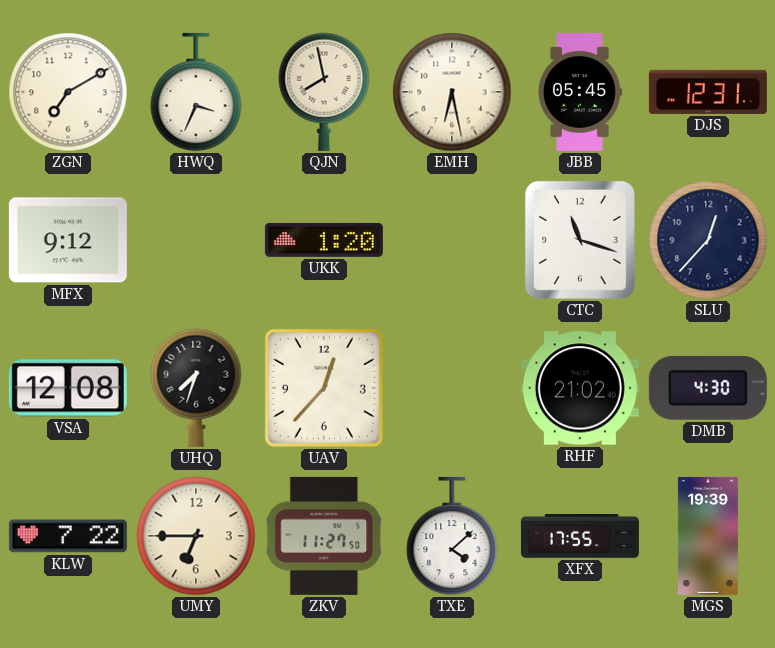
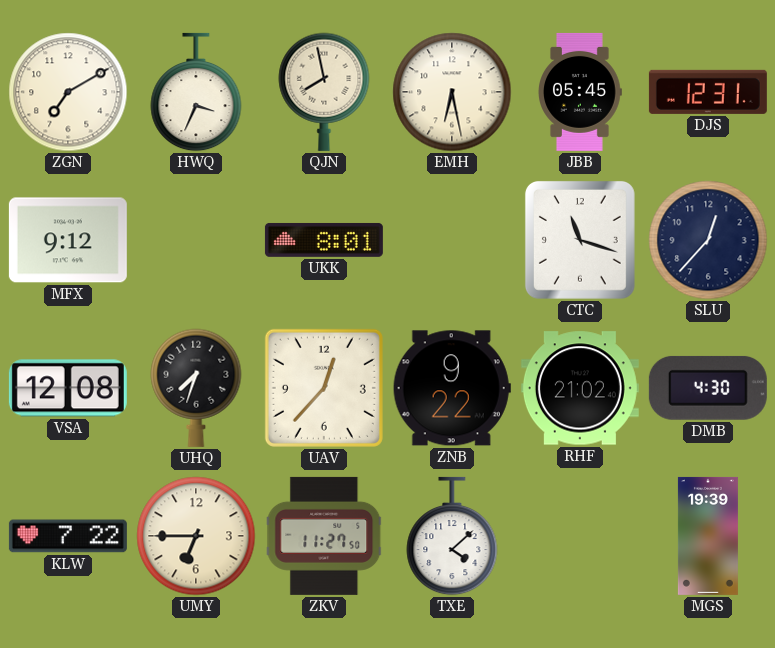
UKK: 1:20 -> 8:01 (324, 240)
ZNB: none -> 9:22 (452, 388)
XFX: 17:55 -> none (580, 536)
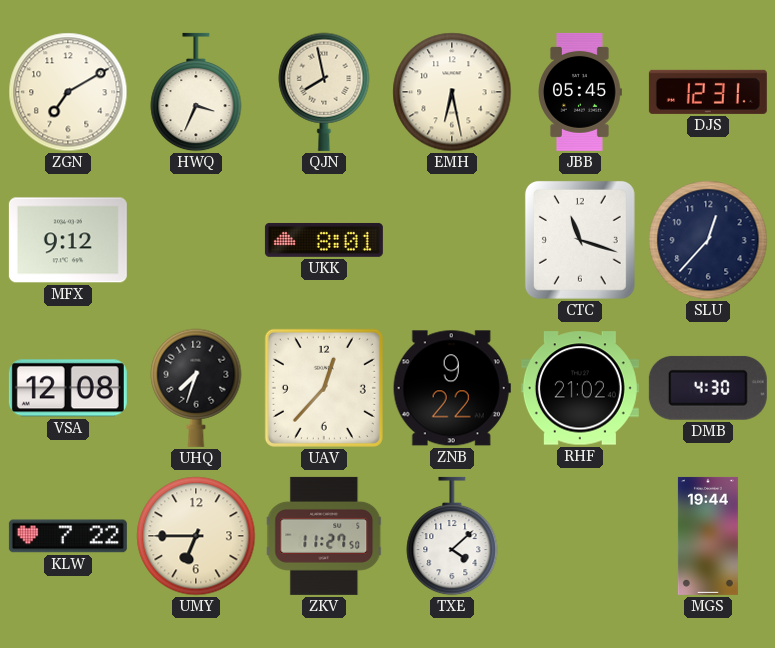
MGS: 19:39 -> 19:44 (708, 536)
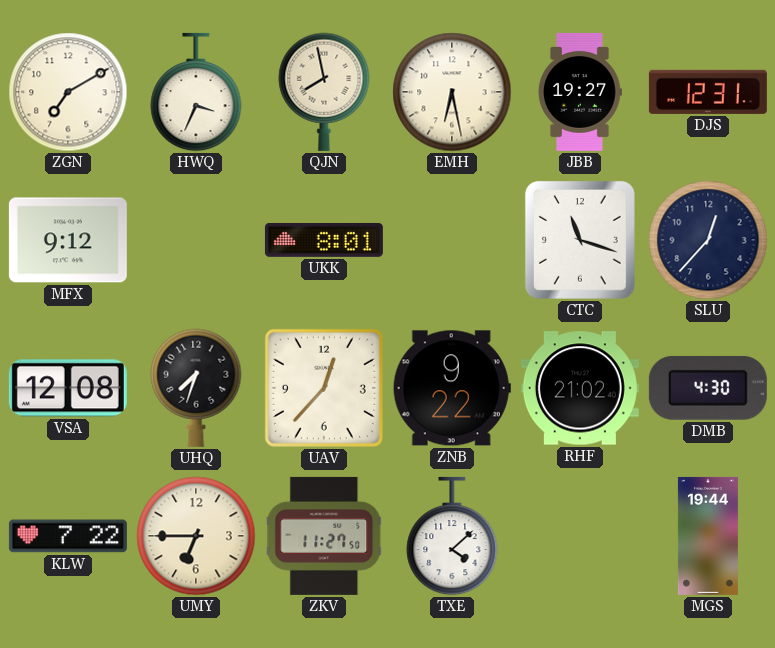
JBB: 05:45 -> 19:27 (580, 92)
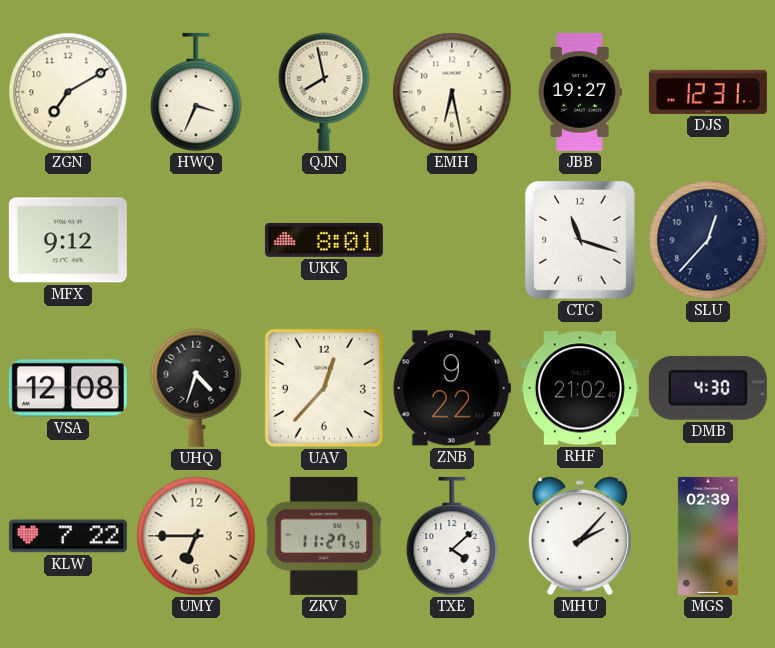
UHQ: 7:33 -> 4:33 (196, 388)
MHU: none -> 2:07 (579, 536)
MGS: 19:44 -> 02:39 (708, 536)
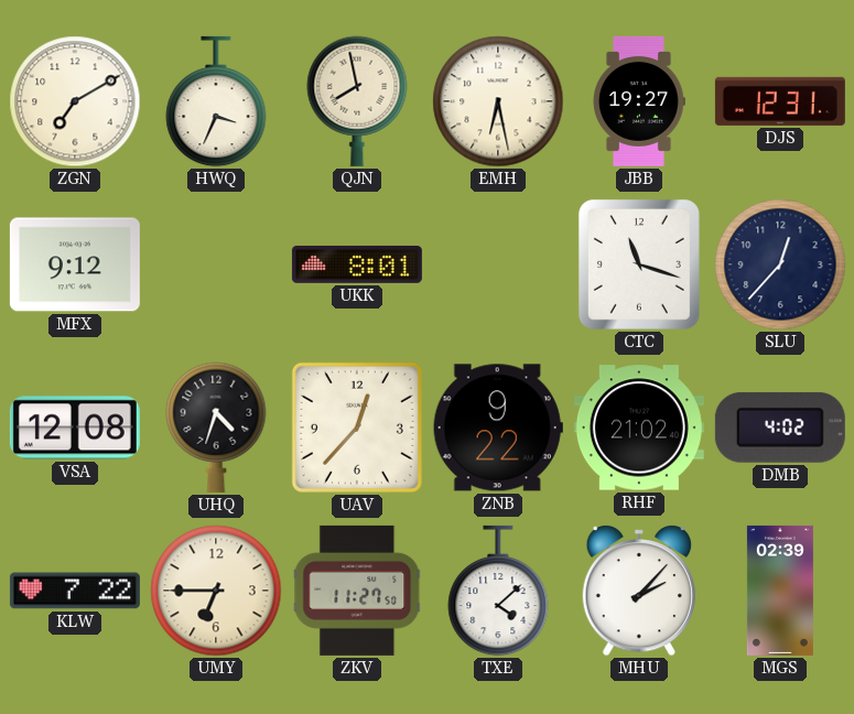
DMB: 4:30 -> 4:02 (780, 428)
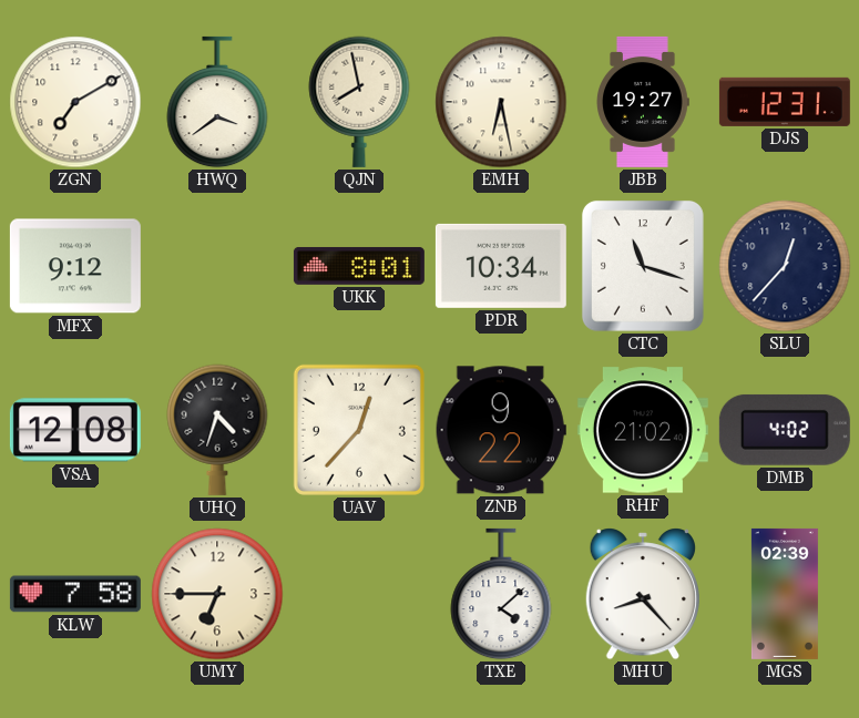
HWQ: 3:34 -> 3:39 (217, 102)
PDR: none -> 10:34 (501, 266)
KLW: 7:22 -> 7:58 (75, 594)
ZKV: 11:27 -> none (357, 591)
MHU: 2:07 -> 8:23 (642, 594)
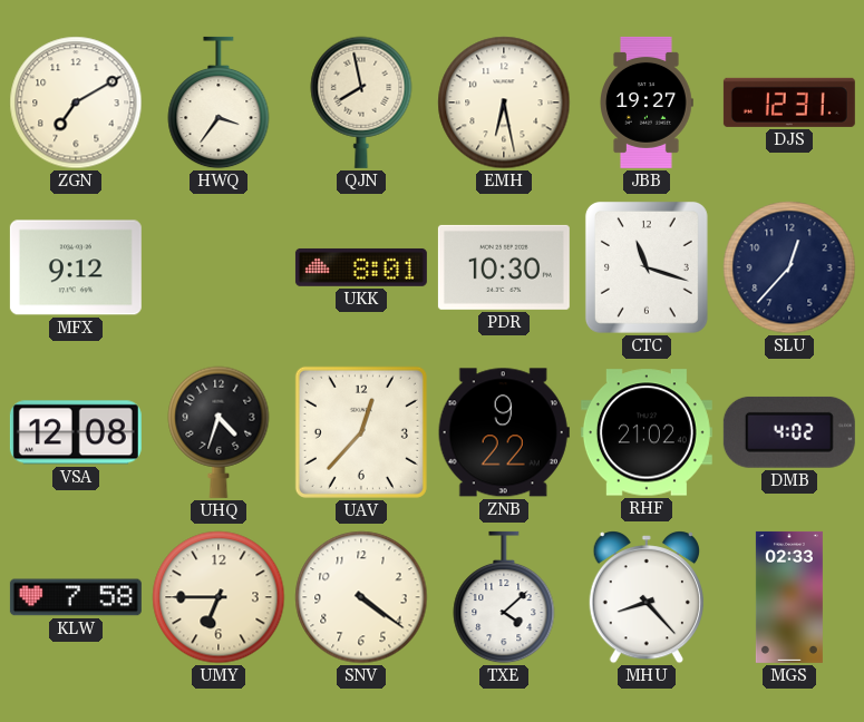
HWQ: 3:39 -> 3:36 (219, 103)
PDR: 10:34 -> 10:30 (504, 267)
SNV: none -> 4:21 (361, 597)
MGS: 02:39 -> 02:33 (789, 597)
